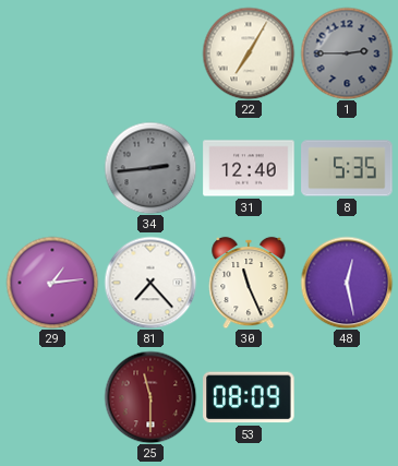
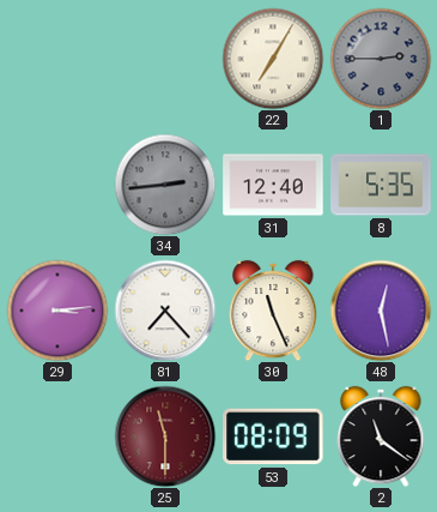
29: 1:14 -> 3:14 (57, 311)
2: none -> 11:21 (381, 436)
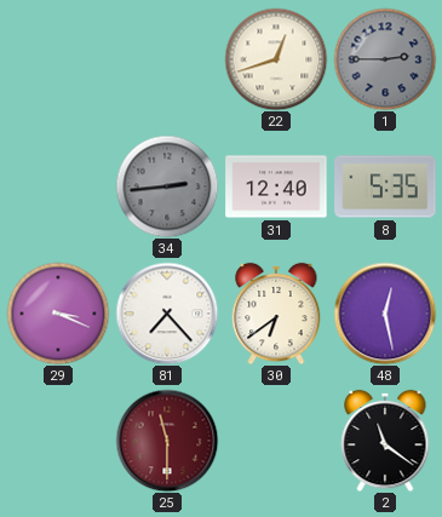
22: 7:05 -> 12:42 (276, 59)
29: 3:14 -> 3:19 (58, 314)
30: 11:26 -> 6:39 (276, 314)
53: 08:09 -> none (273, 436)
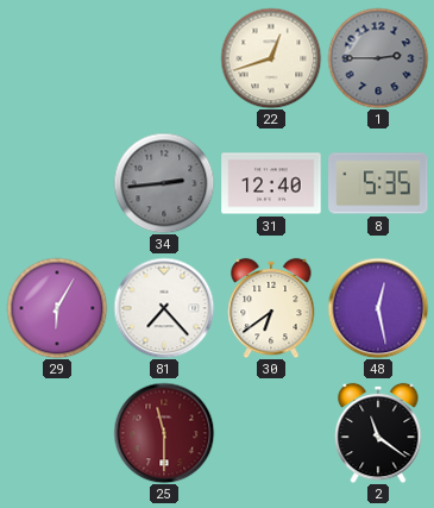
29: 3:19 -> 6:05 (57, 308)
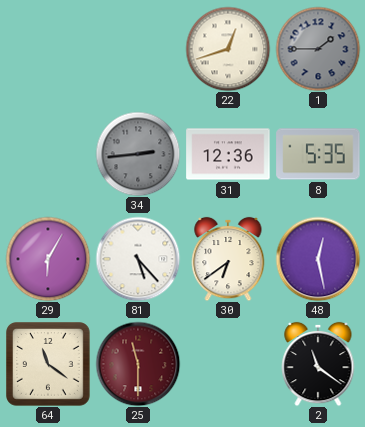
1: 2:45 -> 1:45 (318, 49)
31: 12:40 -> 12:36 (228, 154)
81: 7:23 -> 5:23 (138, 259)
64: none -> 11:21 (49, 365)
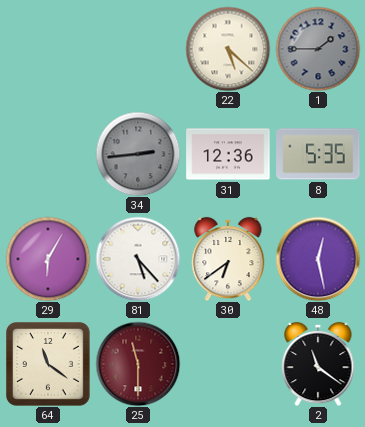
22: 12:42 -> 5:22 (228, 49)
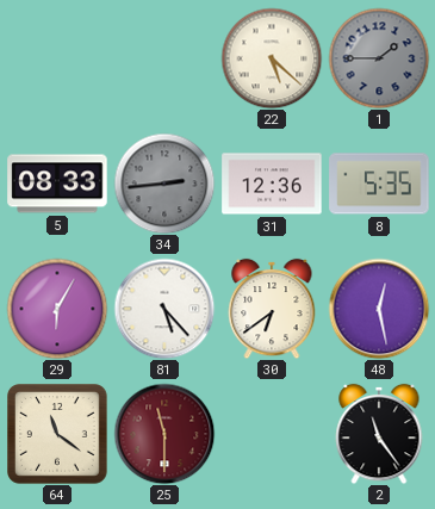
5: none -> 08:33 (57, 184)
2: 11:21 -> 11:24 (379, 434)
